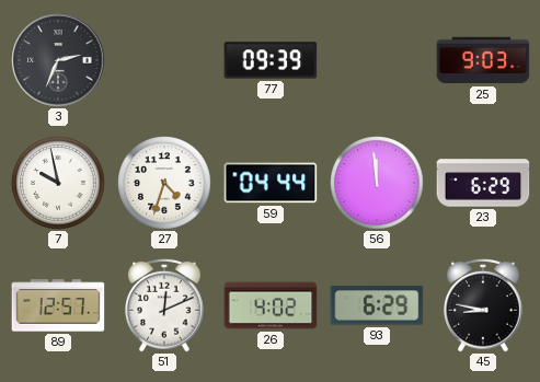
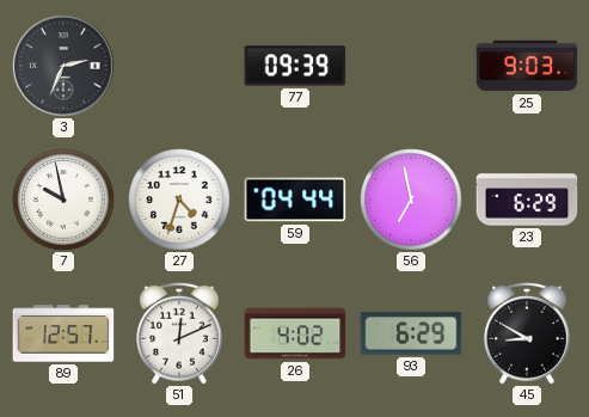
56: 11:59 -> 6:58 (411, 200)
45: 8:47 -> 8:50 (527, 333)
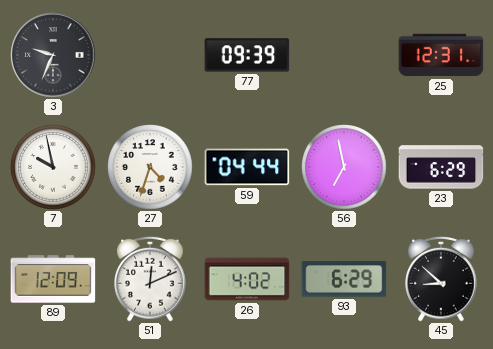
3: 2:34 -> 9:34 (53, 55)
25: 9:03 -> 12:31 (441, 55)
89: 12:57 -> 12:09 (53, 279)
45: 8:50 -> 8:52 (441, 279)
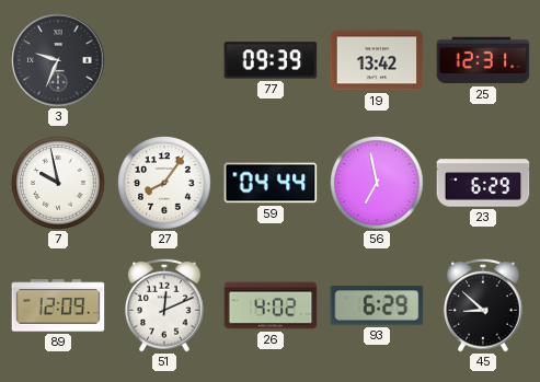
19: none -> 13:42 (377, 60)
27: 4:33 -> 8:06 (164, 183)
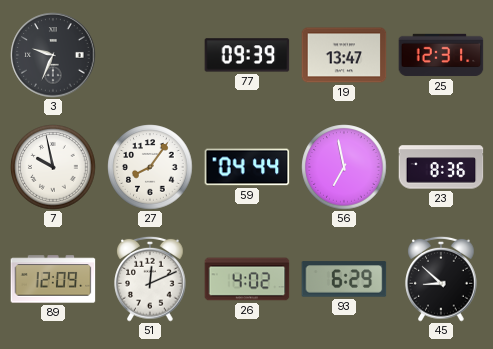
19: 13:42 -> 13:47 (344, 55)
23: 6:29 -> 8:36 (441, 167)
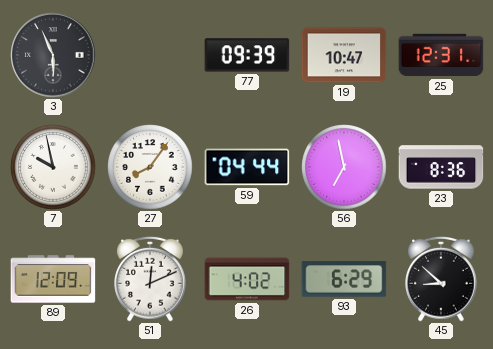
3: 9:34 -> 5:56 (53, 55)
19: 13:47 -> 10:47 (344, 55)
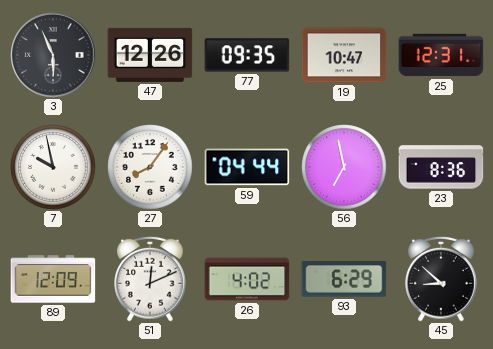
47: none -> 12:26 (150, 55)
77: 09:39 -> 09:35 (247, 55)
